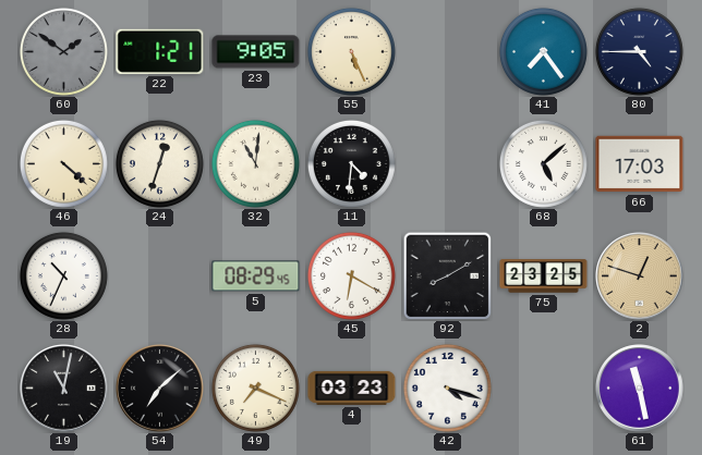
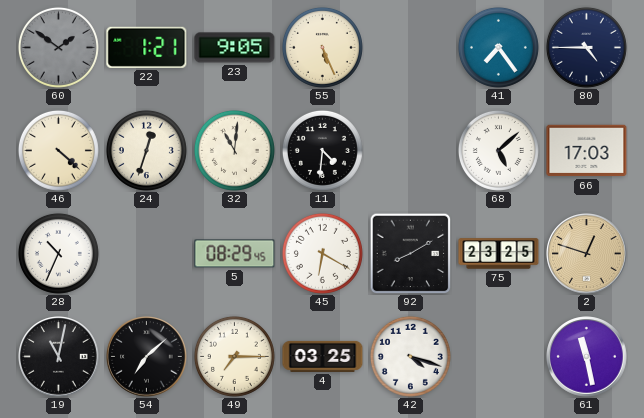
49: 7:19 -> 7:15 (234, 356)
4: 03:23 -> 03:25 (323, 356)
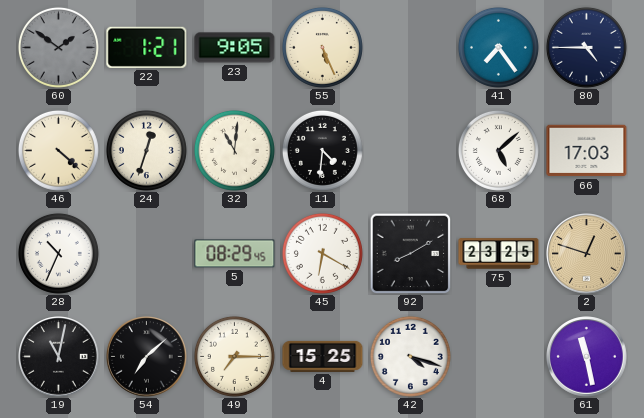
4: 03:25 -> 15:25 (323, 356)
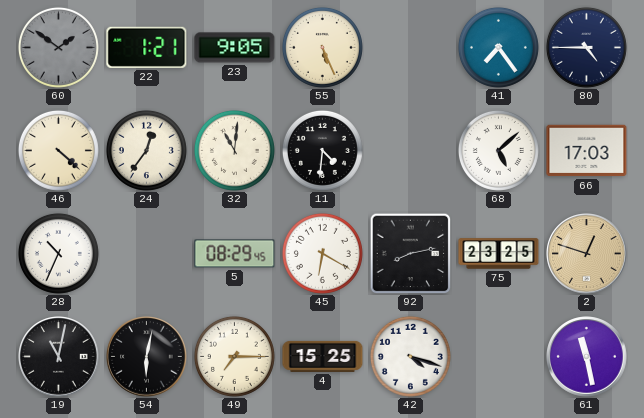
24: 12:33 -> 12:36 (146, 150)
92: 8:10 -> 8:13 (410, 253)
54: 7:08 -> 6:02 (147, 357)
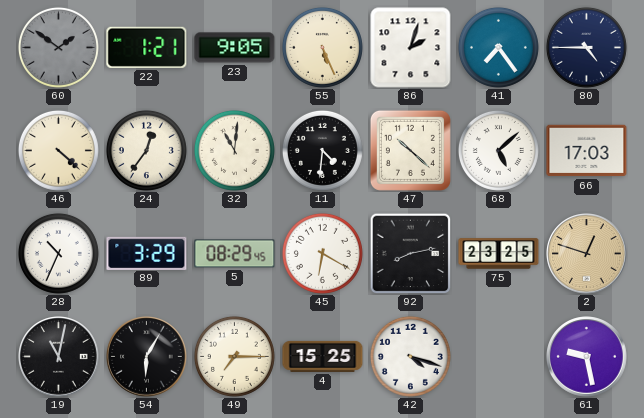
86: none -> 2:03 (411, 48)
47: none -> 10:22 (410, 150)
89: none -> 3:29 (147, 253)
54: 6:02 -> 6:05 (147, 357)
61: 11:28 -> 9:28 (587, 357)
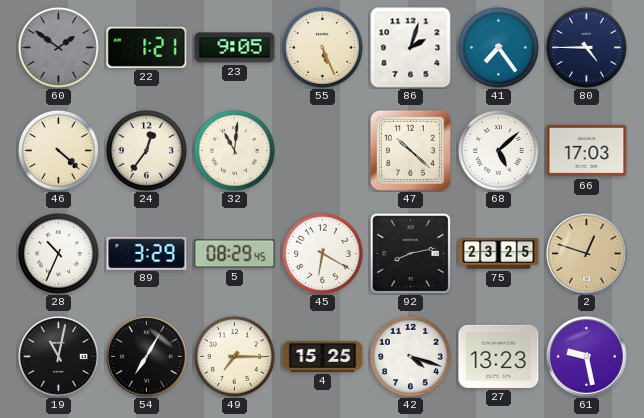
11: 4:31 -> none (322, 150)
54: 6:05 -> 7:05 (147, 357)
27: none -> 13:23 (499, 356)
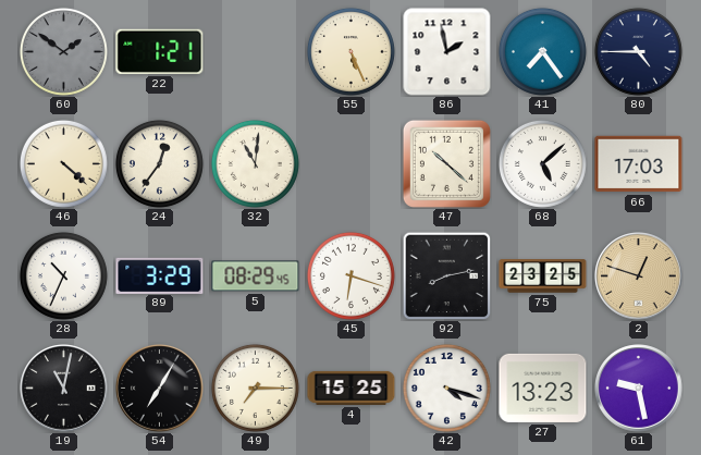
23: 9:05 -> none (235, 48)
86: 2:03 -> 1:58 (447, 52)
45: 6:20 -> 6:18 (350, 275)
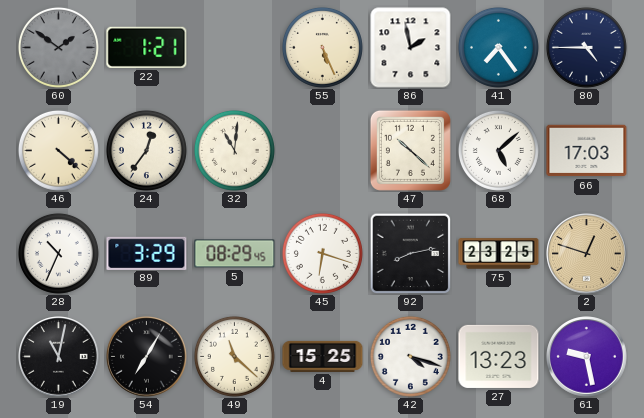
49: 7:15 -> 11:22 (234, 356)
